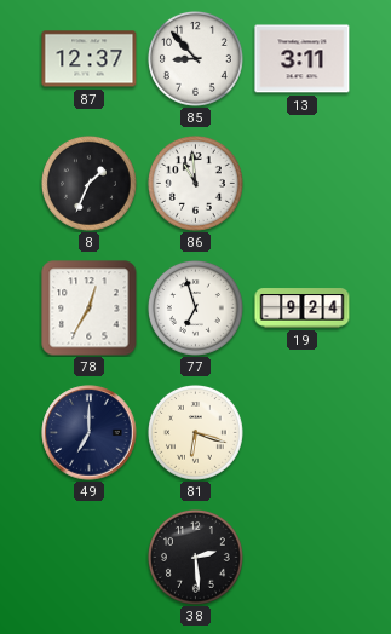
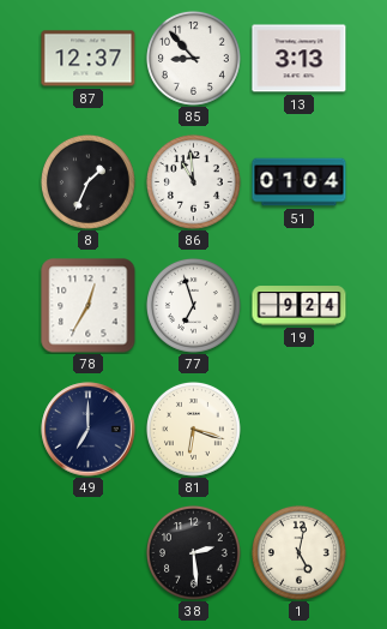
13: 3:11 -> 3:13 (300, 59)
51: none -> 01:04 (300, 182)
1: none -> 5:02 (298, 552)
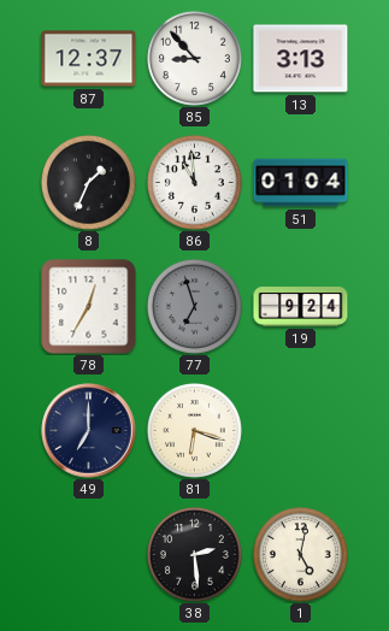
77 dial: white -> grey (194, 306)
